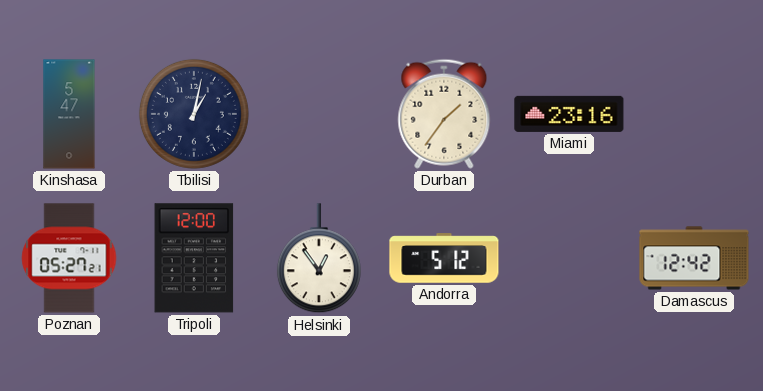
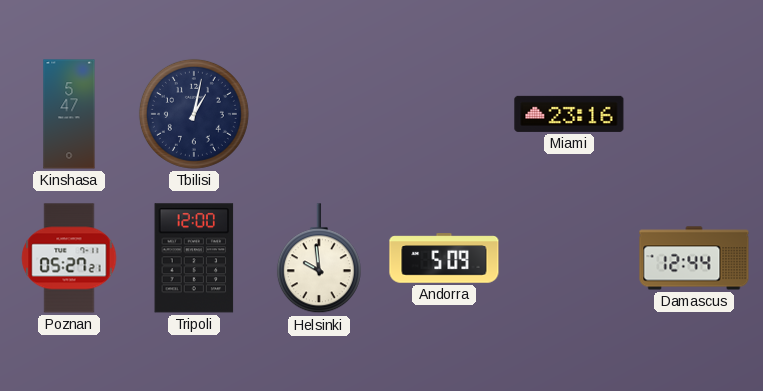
Durban: 1:36 -> none (444, 114)
Helsinki: 12:54 -> 9:59 (319, 259)
Andorra: 5:12 -> 5:09 (444, 258)
Damascus: 12:42 -> 12:44 (694, 258)
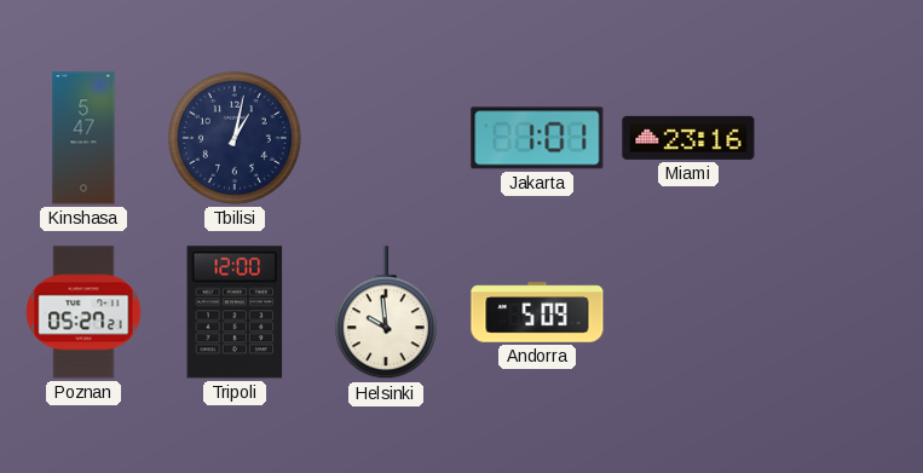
Jakarta: none -> 1:01 (537, 138)
Damascus: 12:44 -> none (694, 258)
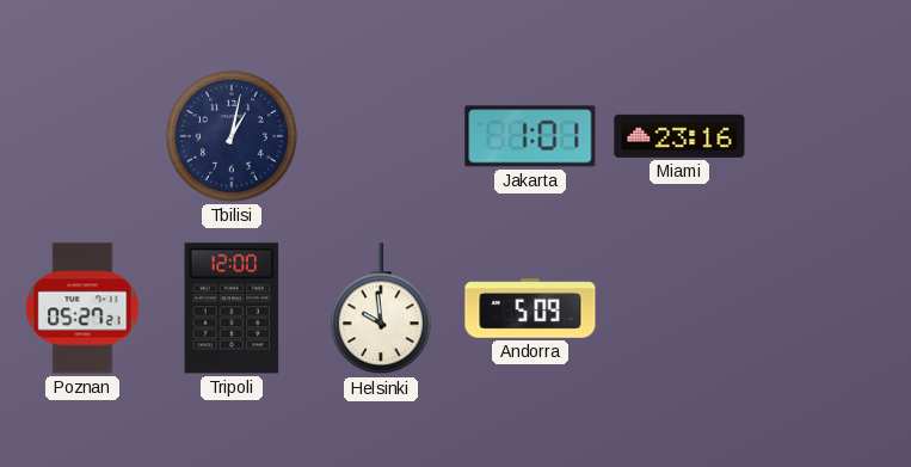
Kinshasa: 5:47 -> none (83, 138)
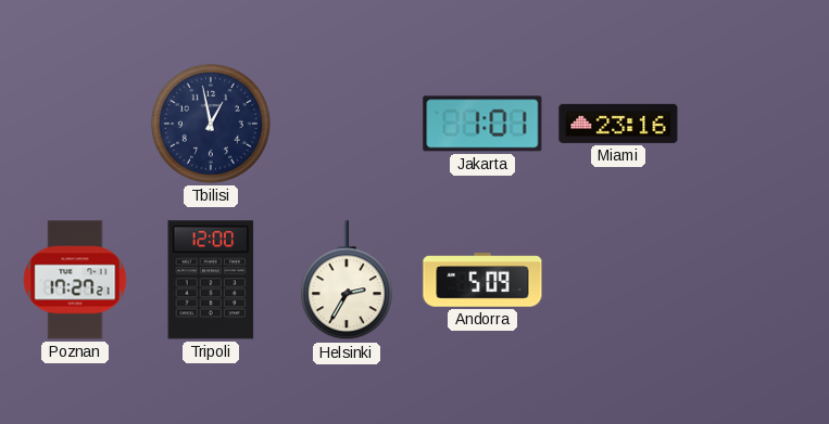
Tbilisi: 1:02 -> 12:58 (211, 124)
Poznan: 05:27 -> 17:27 (75, 280)
Helsinki: 9:59 -> 2:35 (347, 281)
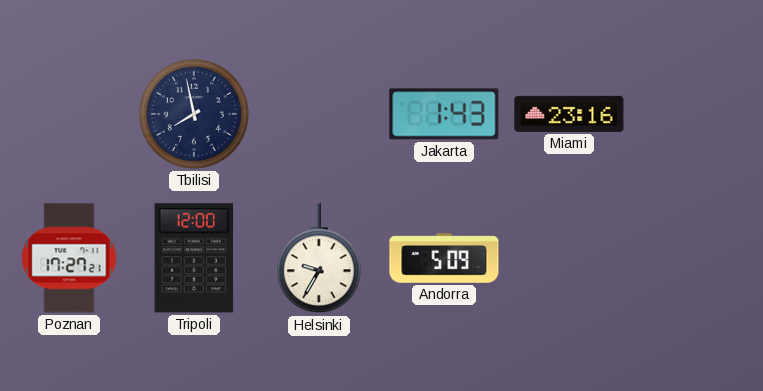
Tbilisi: 12:58 -> 7:58 (194, 114)
Jakarta: 1:01 -> 1:43 (444, 114)
Helsinki: 2:35 -> 9:35 (319, 259)
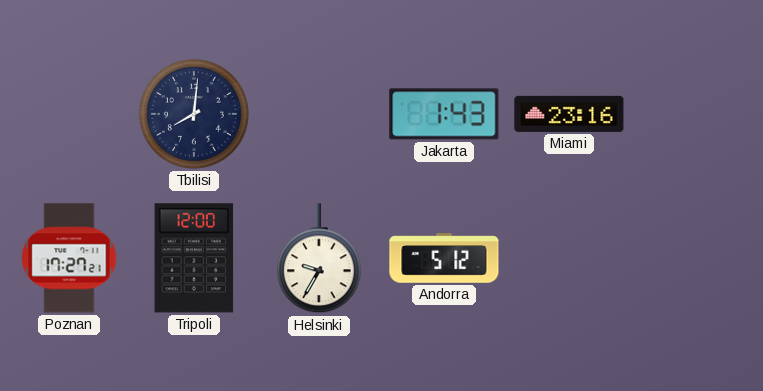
Tbilisi: 7:58 -> 8:01 (194, 114)
Andorra: 5:09 -> 5:12 (444, 258)
